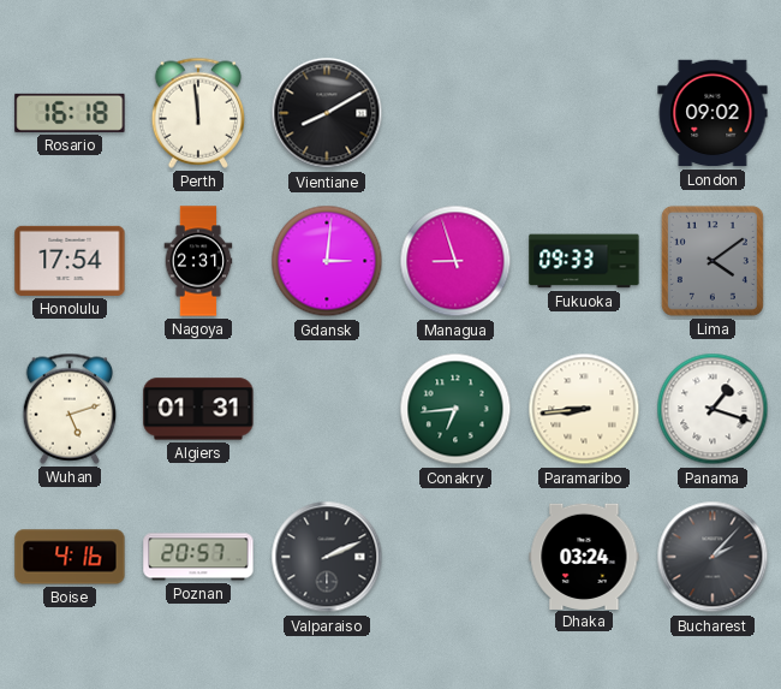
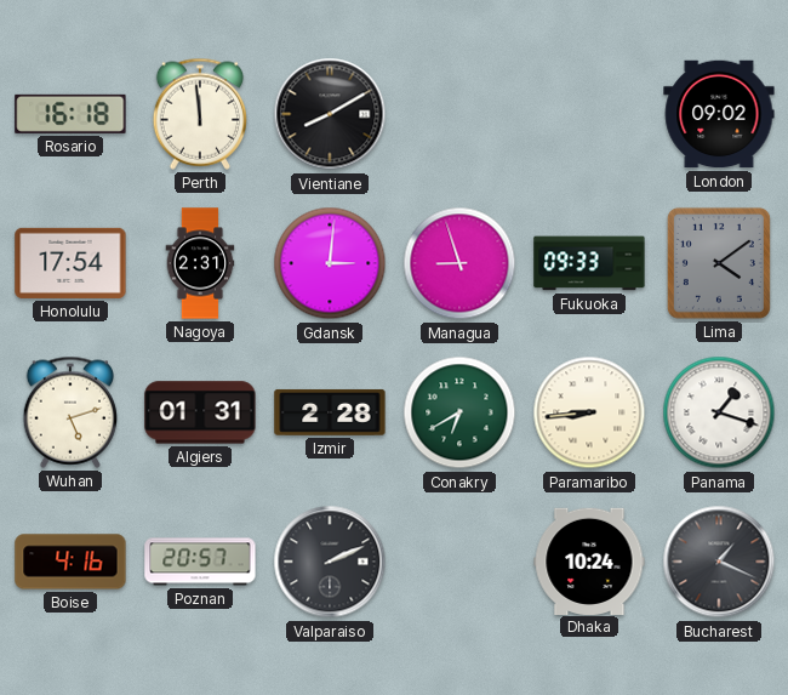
Izmir: none -> 2:28 (330, 412)
Conakry: 6:44 -> 6:40 (459, 412)
Dhaka: 03:24 -> 10:24 (589, 560)
Bucharest: 2:07 -> 1:19 (719, 562)
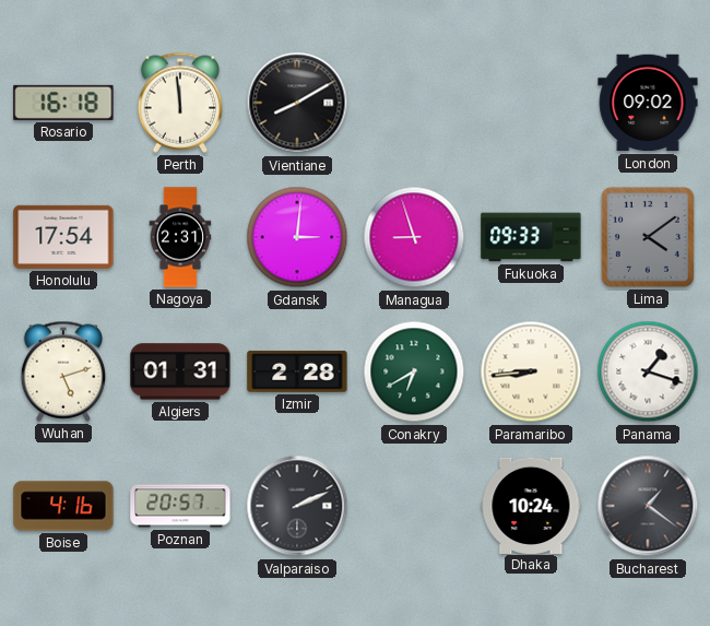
Bucharest: 1:19 -> 1:21 (648, 506)
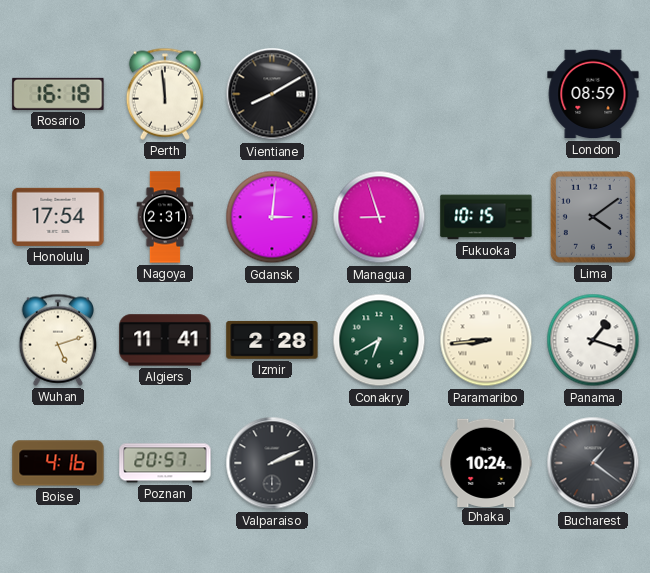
London: 09:02 -> 08:59 (593, 94)
Fukuoka: 09:33 -> 10:15 (486, 217)
Algiers: 01:31 -> 11:41 (165, 340)
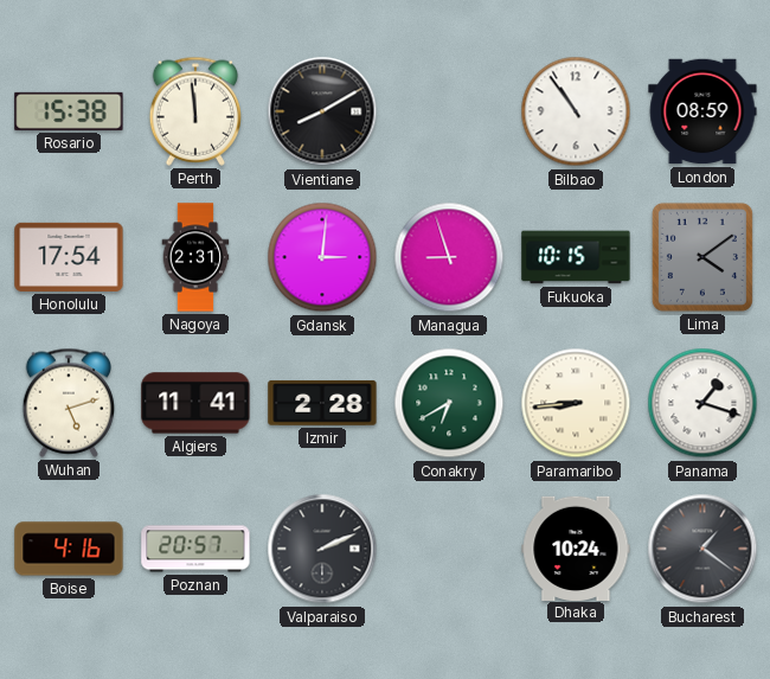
Rosario: 16:18 -> 15:38 (69, 111)
Bilbao: none -> 10:54 (576, 111)
